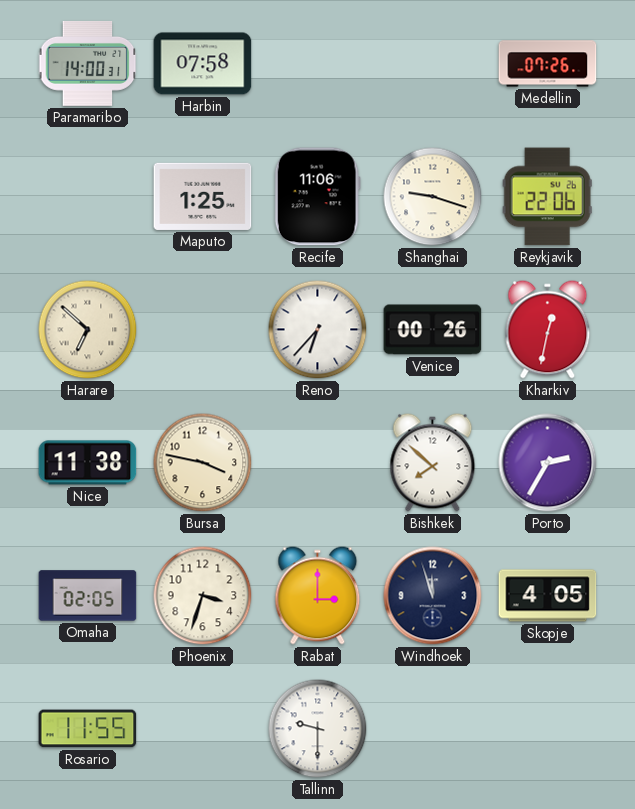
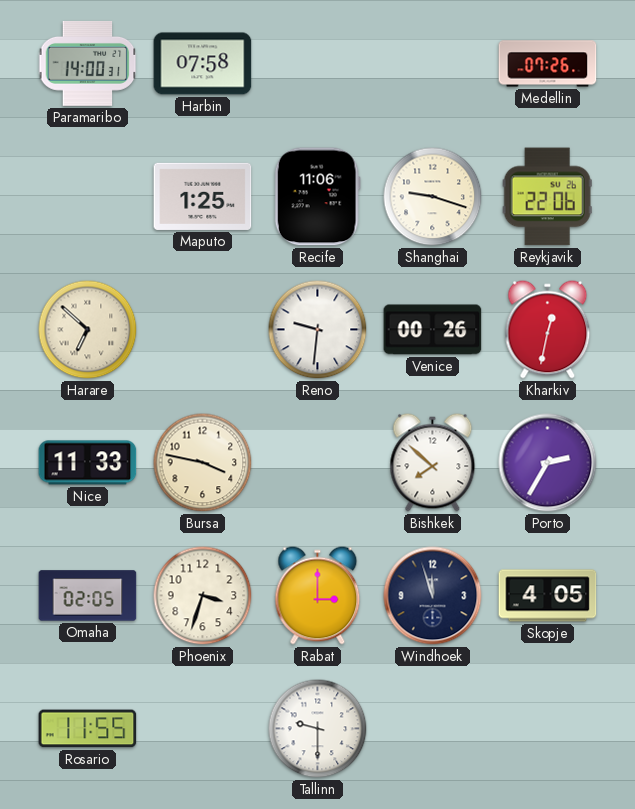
Reno: 6:37 -> 9:31 (318, 330)
Nice: 11:38 -> 11:33 (88, 463)
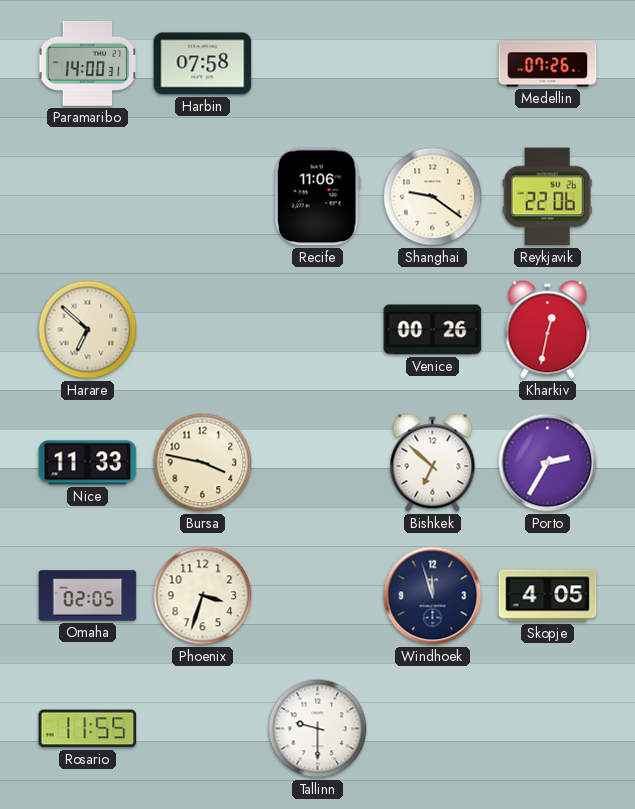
Maputo: 1:25 -> none (203, 196)
Shanghai: 9:18 -> 9:21 (433, 197)
Reno: 9:31 -> none (318, 330)
Bishkek: 7:52 -> 6:52 (433, 463)
Rabat: 3:00 -> none (318, 596)
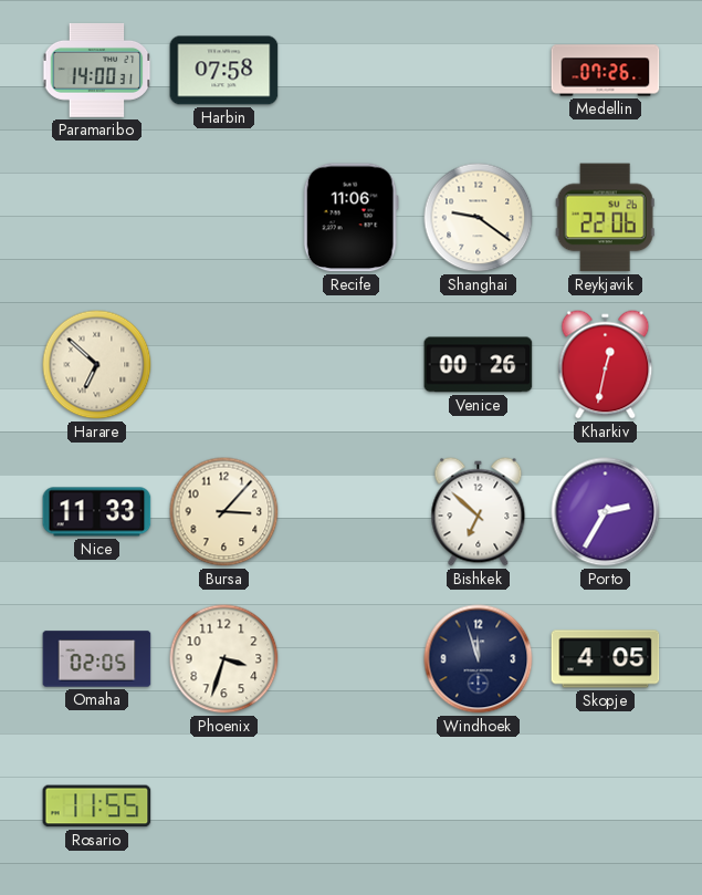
Bursa: 3:47 -> 3:07 (224, 512)
Tallinn: 9:30 -> none (318, 729)
